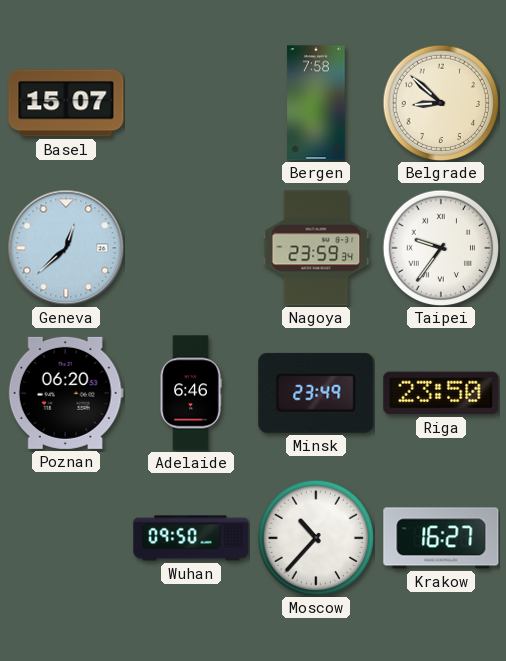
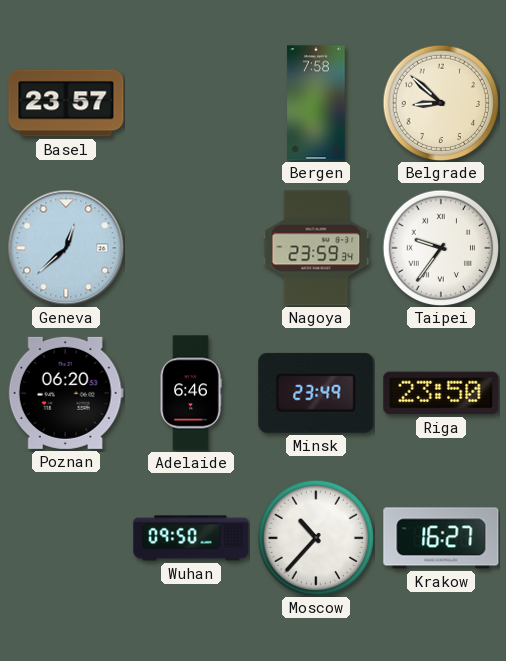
Basel: 15:07 -> 23:57 (66, 103)
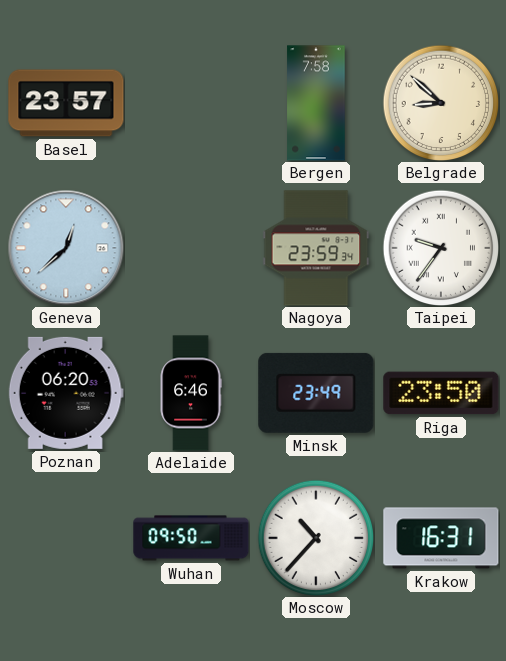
Krakow: 16:27 -> 16:31 (441, 538)
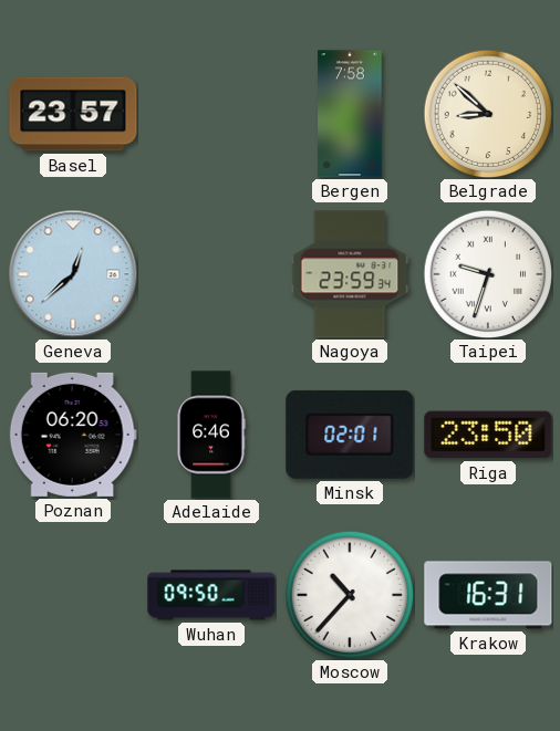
Taipei: 9:36 -> 9:33 (488, 274)
Minsk: 23:49 -> 02:01 (350, 435)
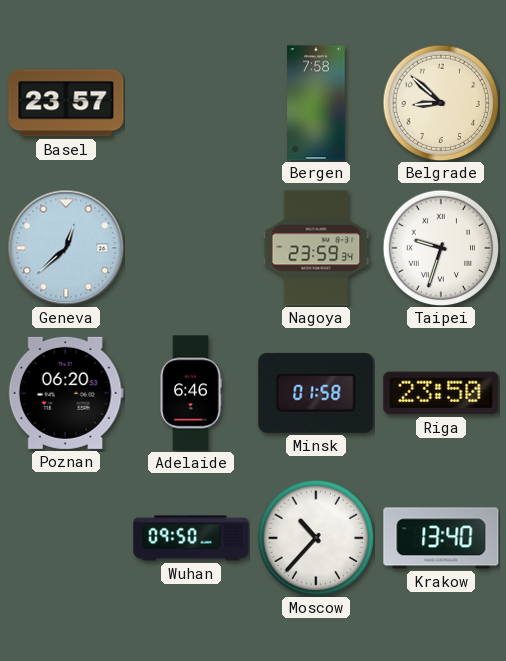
Minsk: 02:01 -> 01:58 (316, 393)
Krakow: 16:31 -> 13:40 (441, 538)
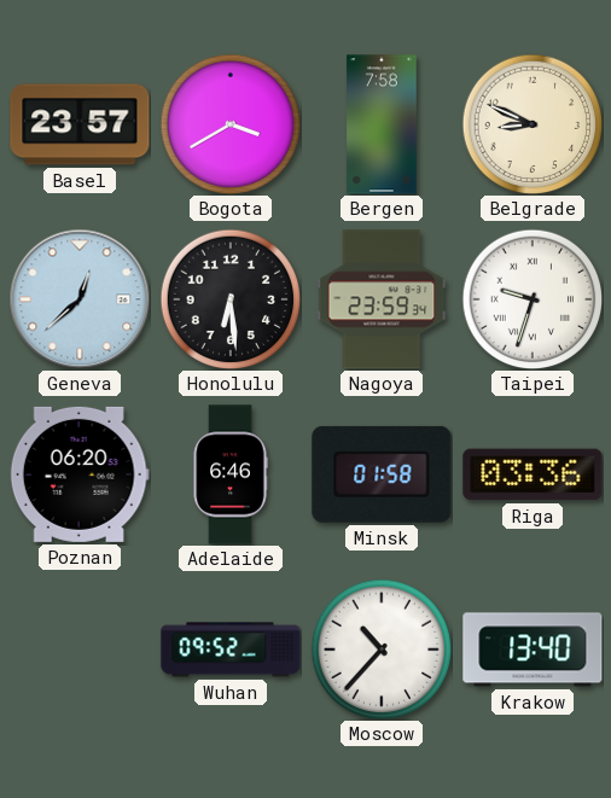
Bogota: none -> 3:40 (231, 124)
Belgrade: 8:52 -> 8:49 (533, 124)
Honolulu: none -> 6:29 (231, 299)
Riga: 23:50 -> 03:36 (533, 474)
Wuhan: 09:50 -> 09:52 (231, 650)
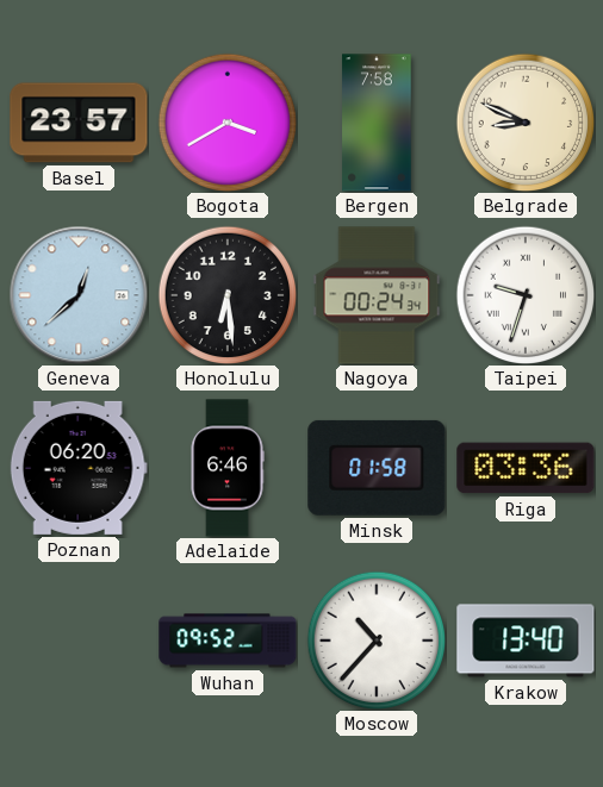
Nagoya: 23:59 -> 00:24 (377, 295)
